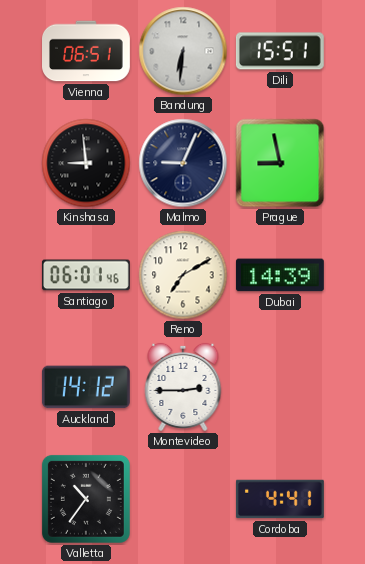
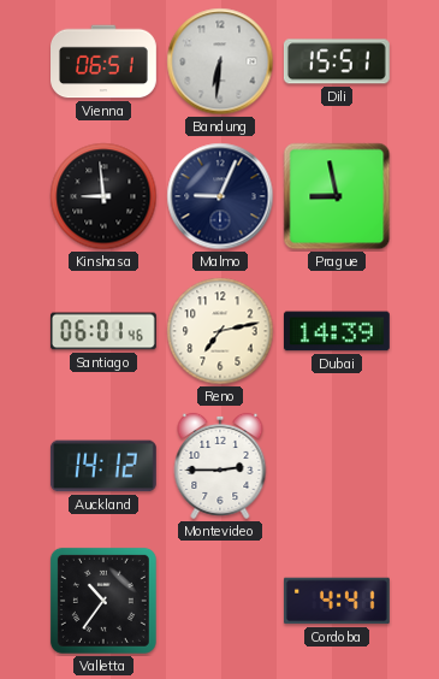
Reno: 7:10 -> 7:13 (220, 331)
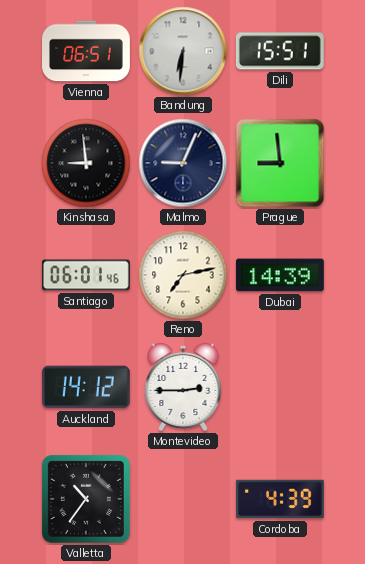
Prague: 8:58 -> 8:59 (280, 163)
Cordoba: 4:41 -> 4:39 (280, 499)
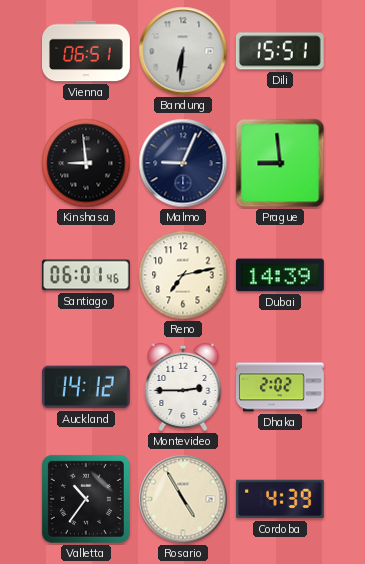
Dhaka: none -> 2:02 (281, 387)
Rosario: none -> 4:55 (183, 499)
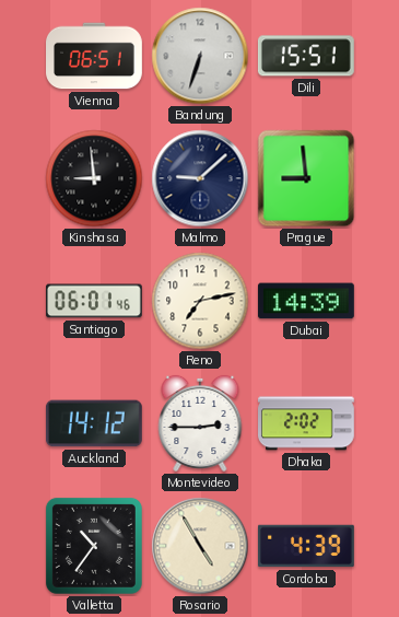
Bandung: 6:31 -> 6:33 (200, 56)
Malmo: 9:04 -> 9:08 (200, 178)
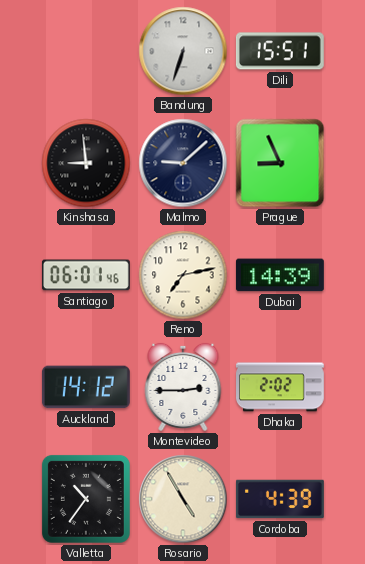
Vienna: 06:51 -> none (95, 56)
Prague: 8:59 -> 8:56 (280, 163)
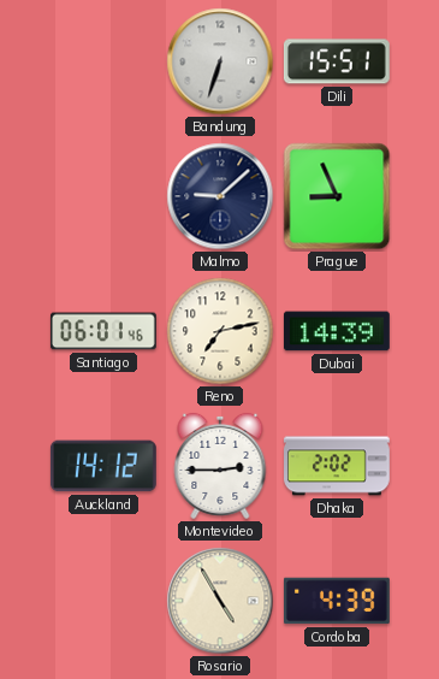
Kinshasa: 8:59 -> none (86, 163)
Valletta: 10:36 -> none (86, 499)
